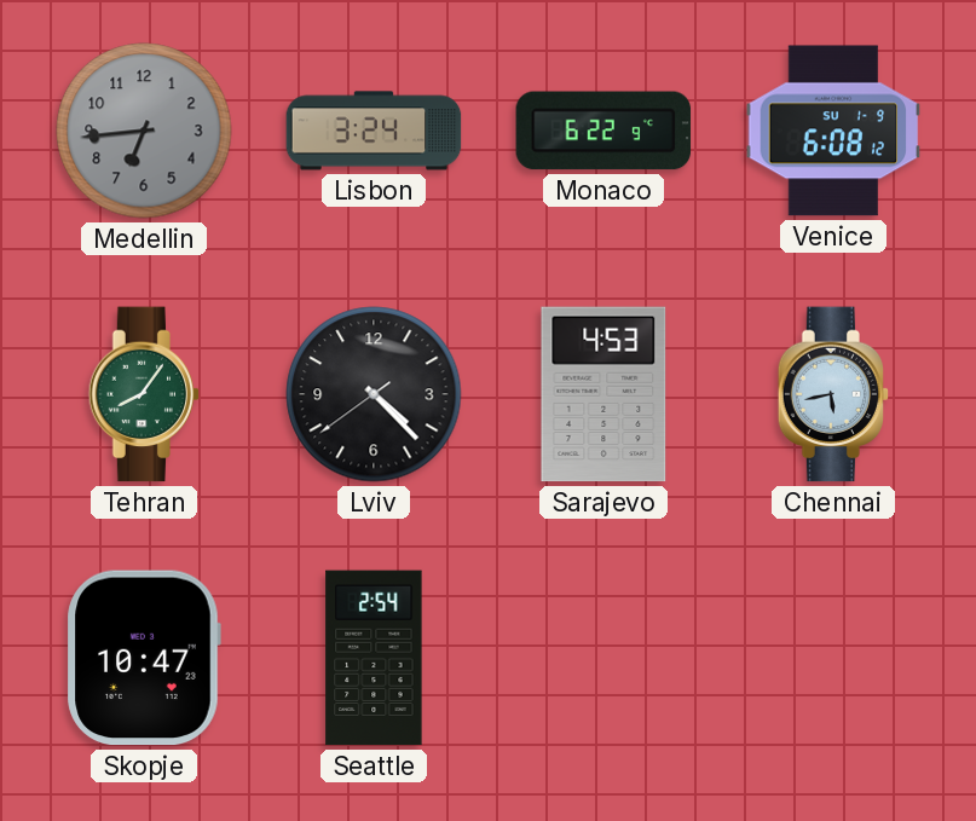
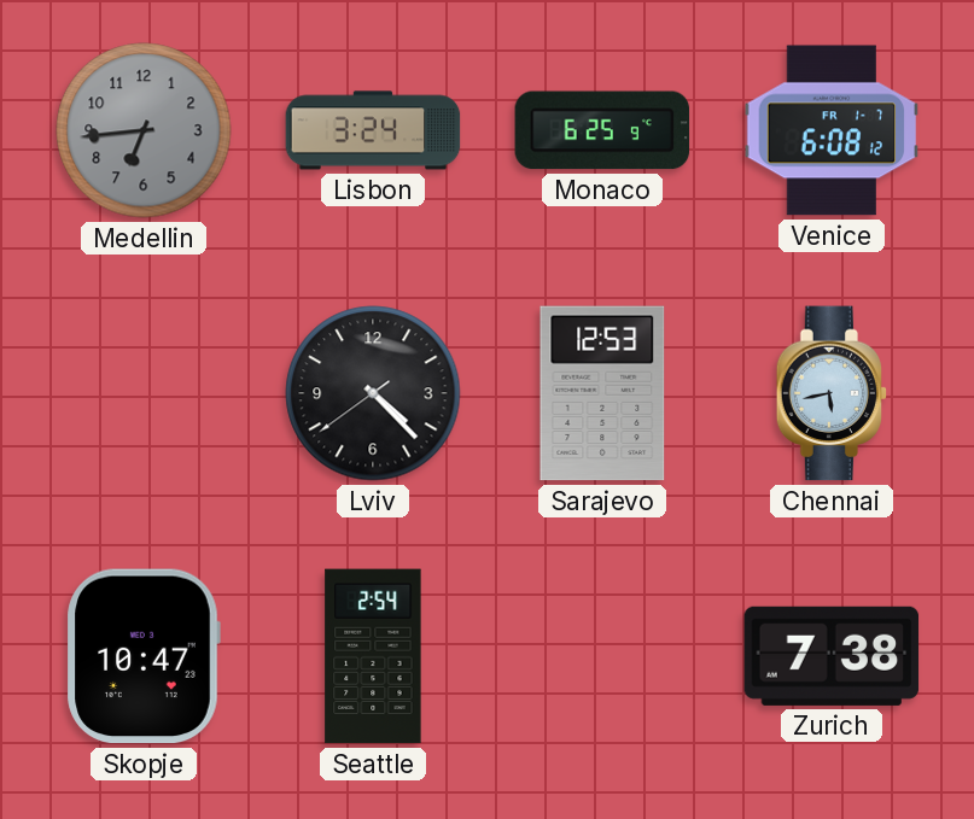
Monaco: 6:22 -> 6:25 (602, 130)
Venice date: SU 1-9 -> FR 1-7 (832, 130)
Tehran: 8:06 -> none (144, 394)
Sarajevo: 4:53 -> 12:53 (602, 393)
Zurich: none -> 7:38 (832, 656)
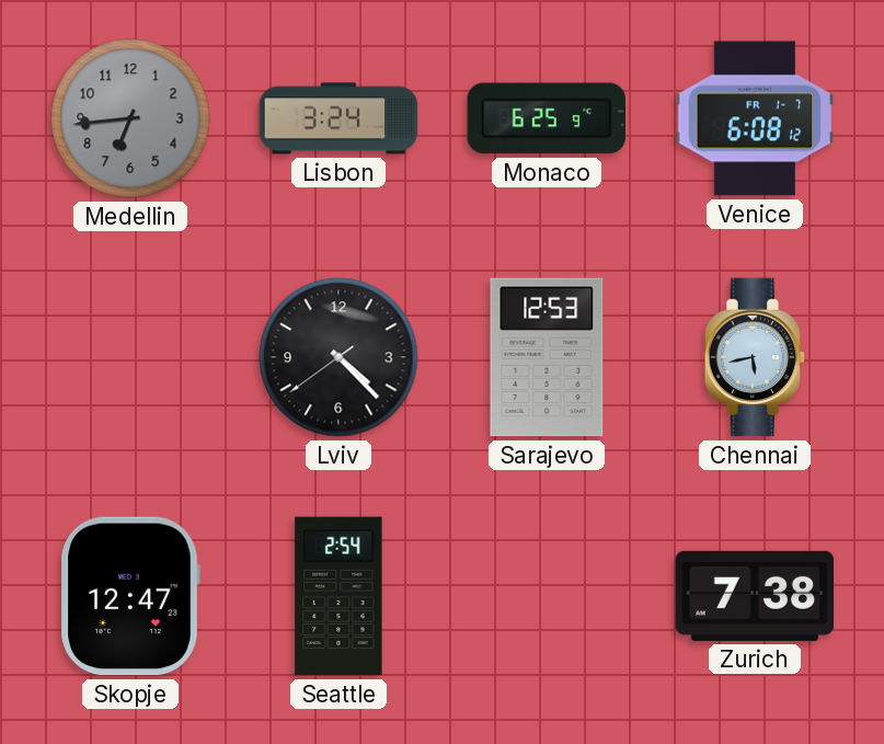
Skopje: 10:47 -> 12:47 (130, 596)
